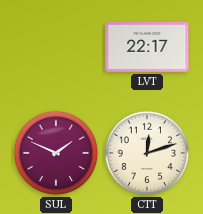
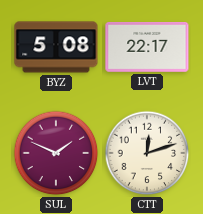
BYZ: none -> 5:08 (56, 47)
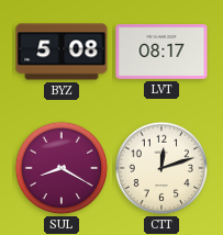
LVT: 22:17 -> 08:17 (161, 53)
SUL: 1:49 -> 8:20 (62, 168)
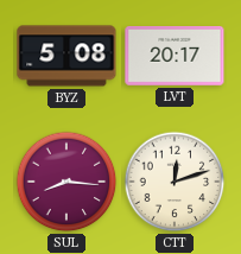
LVT: 08:17 -> 20:17 (175, 57)
SUL: 8:20 -> 8:16 (66, 182)
